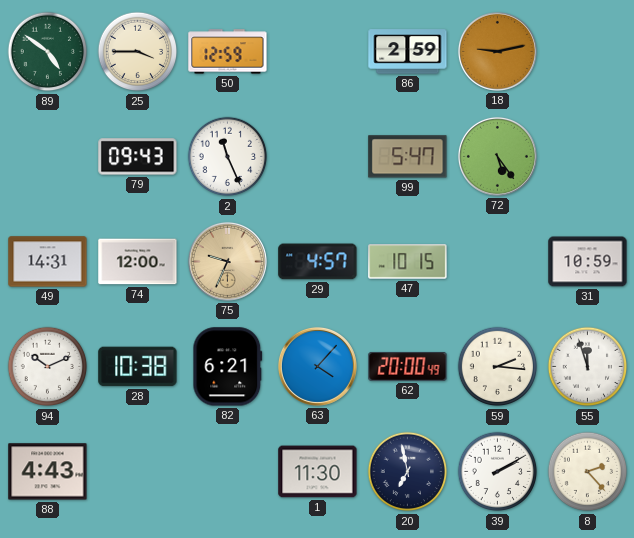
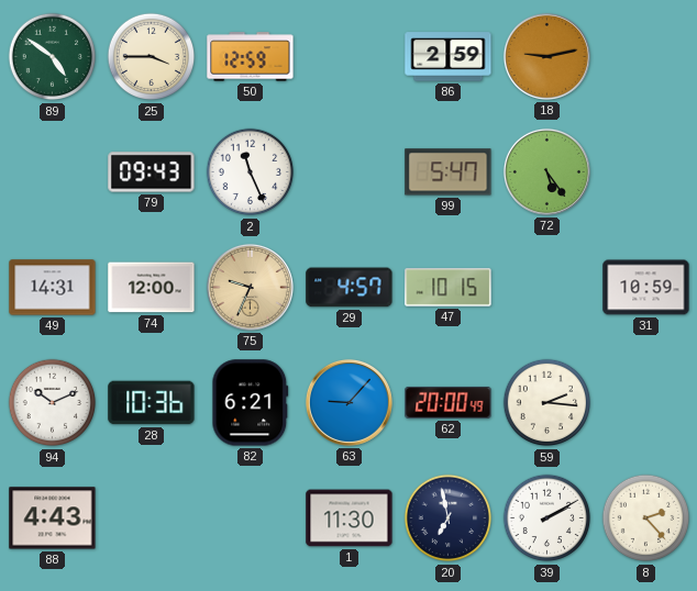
28: 10:38 -> 10:36 (152, 403)
63: 4:07 -> 9:07 (348, 402)
55: 11:57 -> none (588, 367)
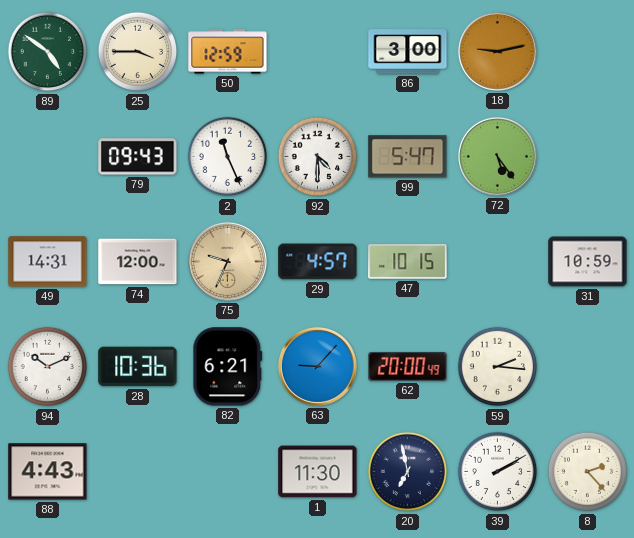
86: 2:59 -> 3:00 (408, 52)
92: none -> 4:30 (318, 157)
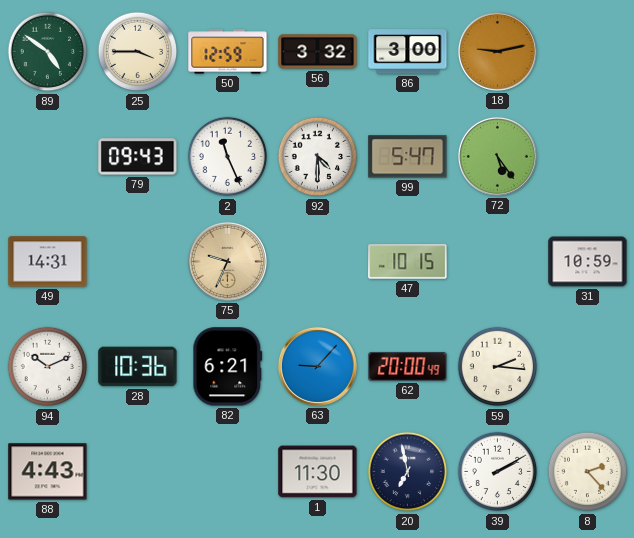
56: none -> 3:32 (318, 52)
74: 12:00 -> none (138, 262)
29: 4:57 -> none (318, 262)
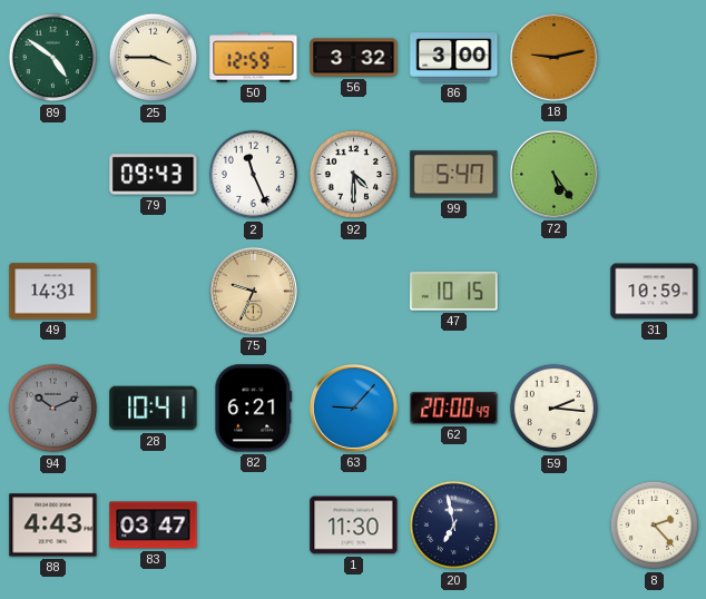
94 dial: white -> grey (53, 409)
28: 10:36 -> 10:41 (154, 409)
83: none -> 03:47 (154, 526)
39: 2:10 -> none (498, 472)
